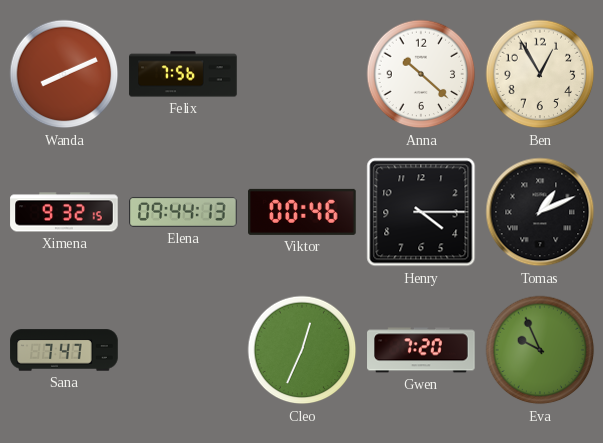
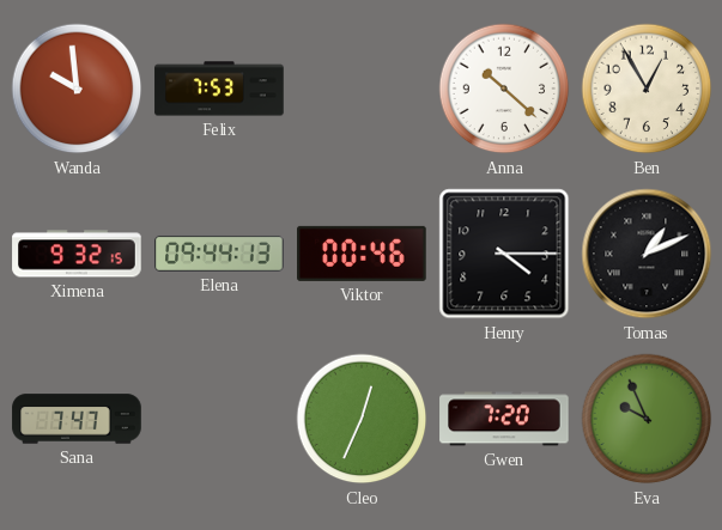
Wanda: 8:11 -> 9:59 (77, 89)
Felix: 7:56 -> 7:53 (219, 89)
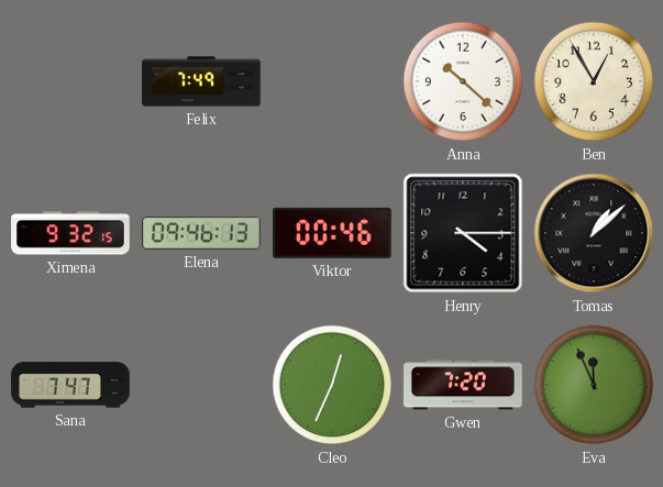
Wanda: 9:59 -> none (77, 89)
Felix: 7:53 -> 7:49 (201, 81)
Elena: 09:44 -> 09:46 (201, 233)
Tomas: 1:11 -> 1:08 (594, 233)
Eva: 9:56 -> 11:56 (594, 385)
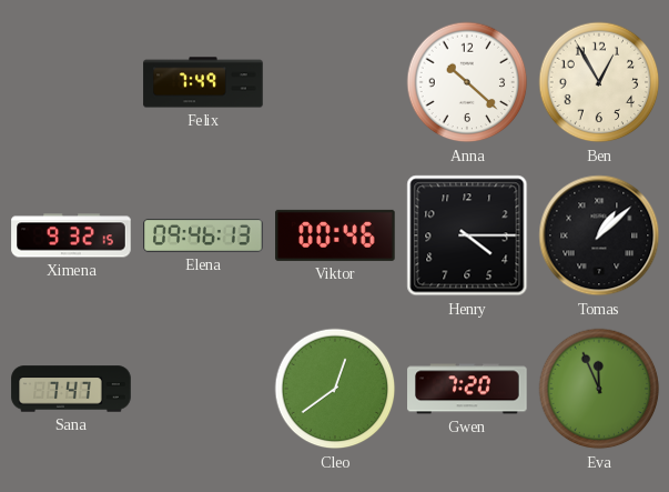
Cleo: 12:34 -> 12:39 (335, 389)
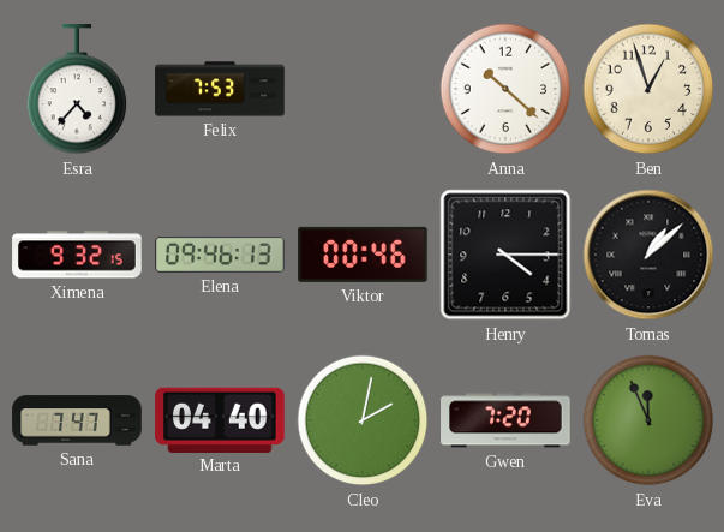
Esra: none -> 4:37 (77, 90)
Felix: 7:49 -> 7:53 (220, 89)
Ben: 12:55 -> 12:57 (648, 89)
Marta: none -> 04:40 (220, 419)
Cleo: 12:39 -> 2:02 (363, 420)
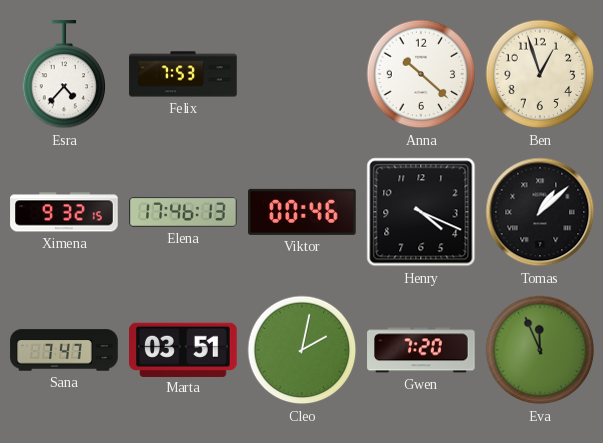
Elena: 09:46 -> 17:46 (183, 212)
Henry: 4:15 -> 4:19 (421, 212)
Marta: 04:40 -> 03:51 (183, 349)
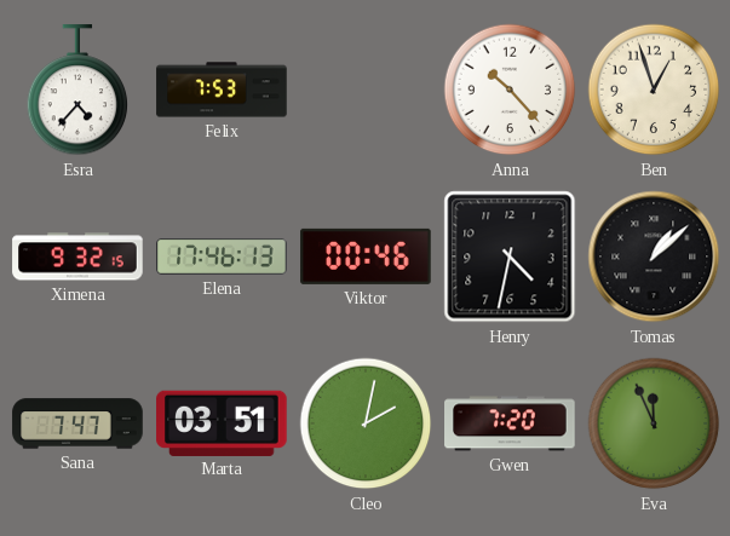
Anna: 10:22 -> 10:23 (510, 90)
Henry: 4:19 -> 4:32 (510, 257)
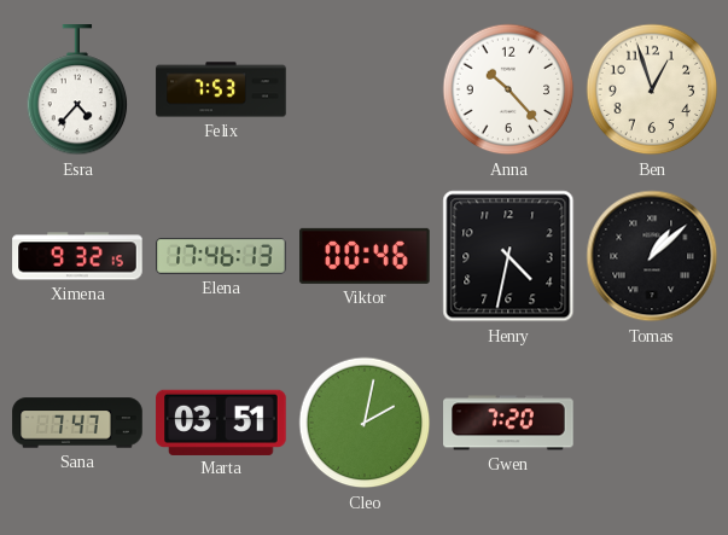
Eva: 11:56 -> none (654, 423)
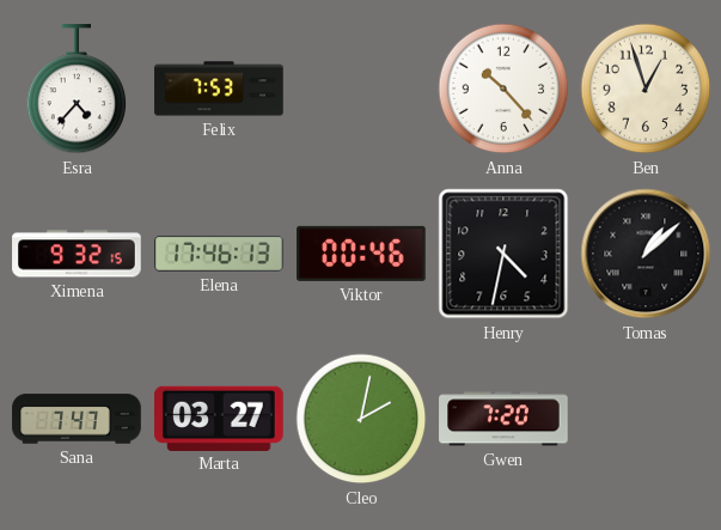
Marta: 03:51 -> 03:27 (219, 418)
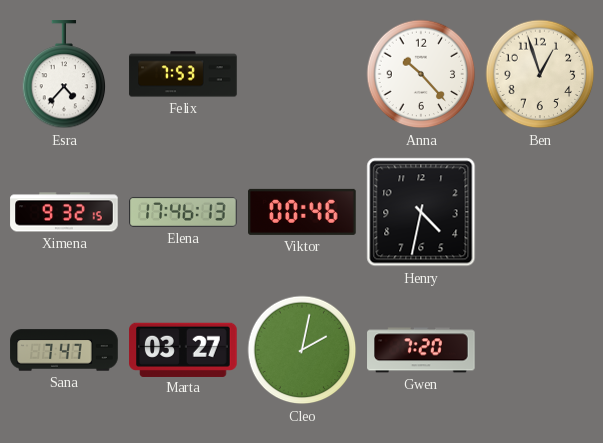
Tomas: 1:08 -> none (646, 254)
